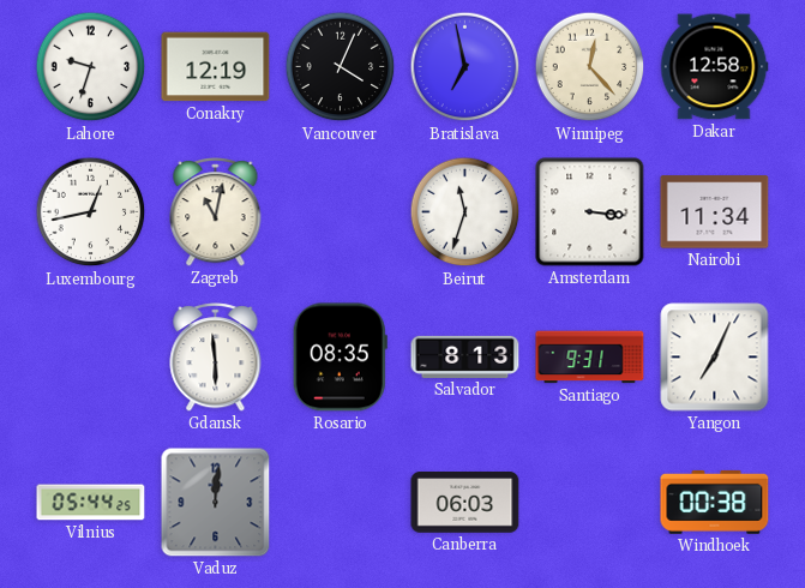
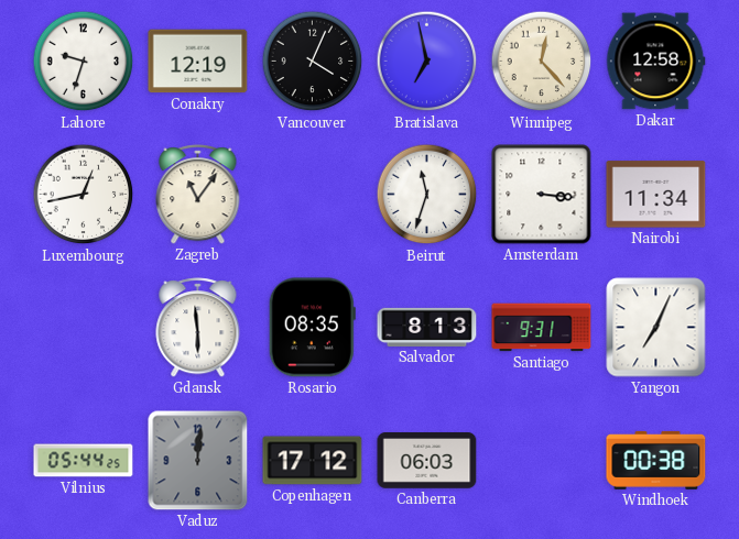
Zagreb: 11:02 -> 11:06 (198, 195)
Copenhagen: none -> 17:12 (313, 461)
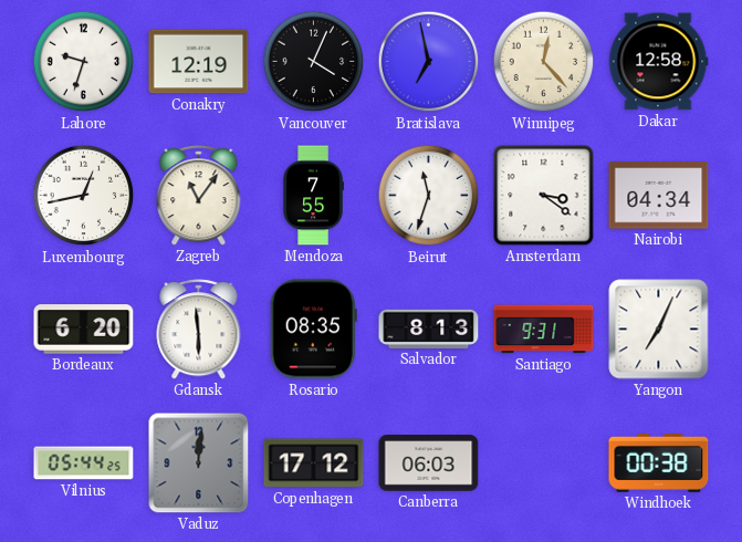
Mendoza: none -> 7:55 (313, 196)
Amsterdam: 3:16 -> 3:21 (544, 196)
Nairobi: 11:34 -> 04:34 (659, 196)
Bordeaux: none -> 6:20 (84, 330)
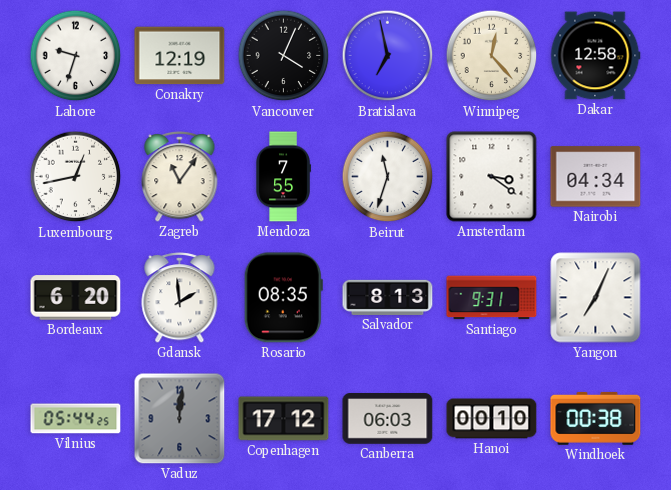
Gdansk: 5:59 -> 1:59 (180, 298)
Hanoi: none -> 00:10 (492, 419)
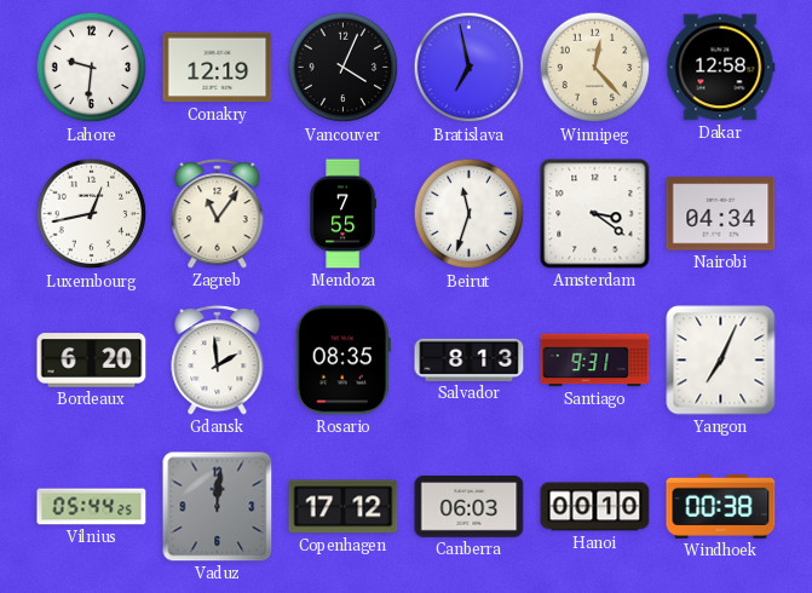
Lahore: 9:33 -> 9:31 (92, 68)
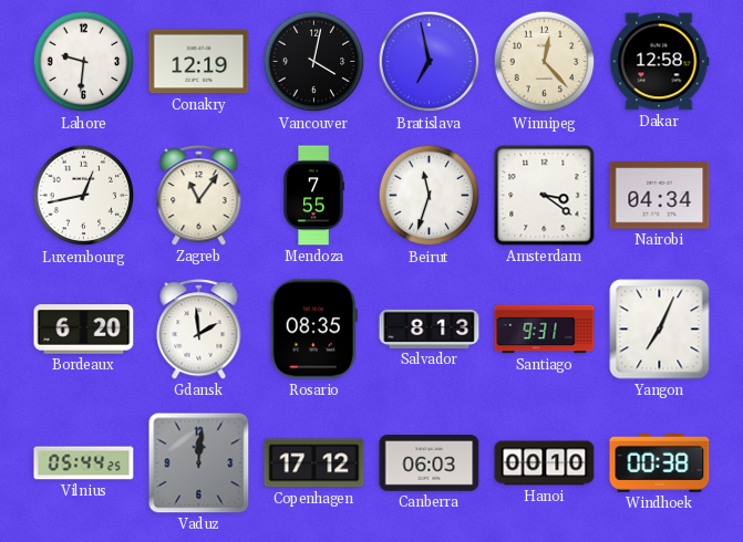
Vancouver: 4:04 -> 4:02 (314, 62)
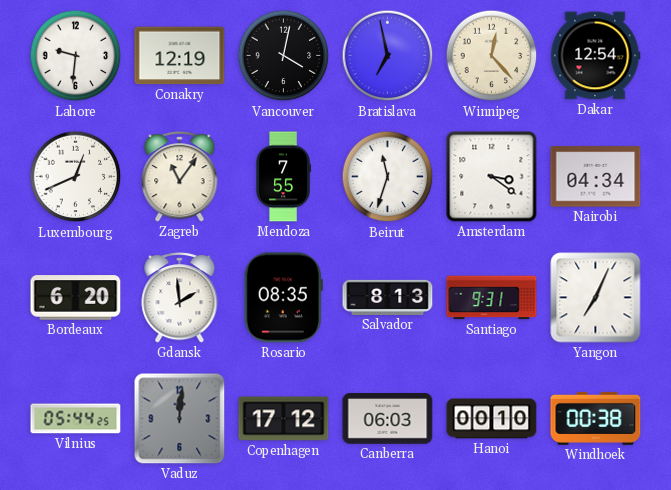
Dakar: 12:58 -> 12:54 (595, 56)
Luxembourg: 12:43 -> 12:41 (76, 177)
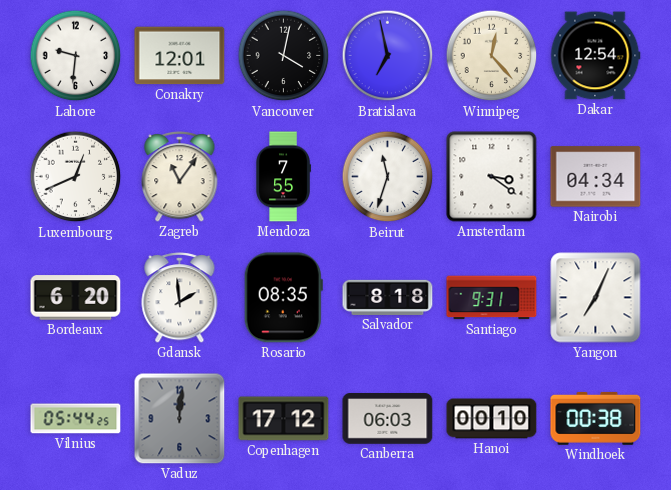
Conakry: 12:19 -> 12:01 (180, 56)
Salvador: 8:13 -> 8:18 (388, 297)
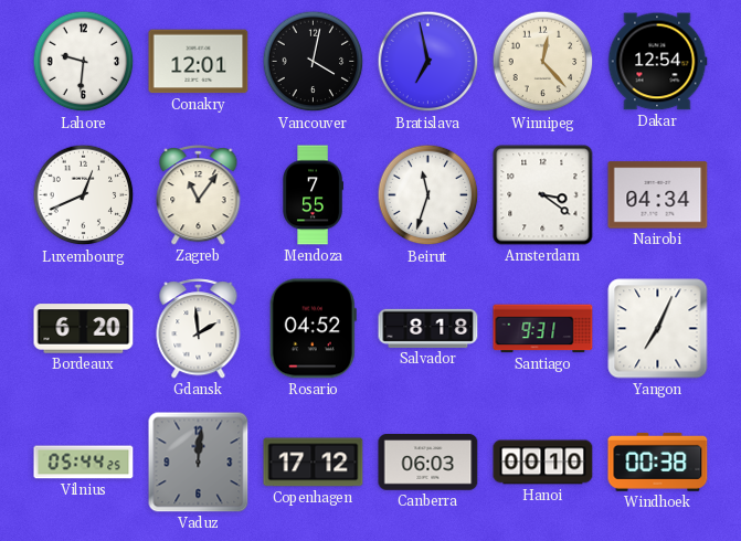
Rosario: 08:35 -> 04:52 (313, 329)
